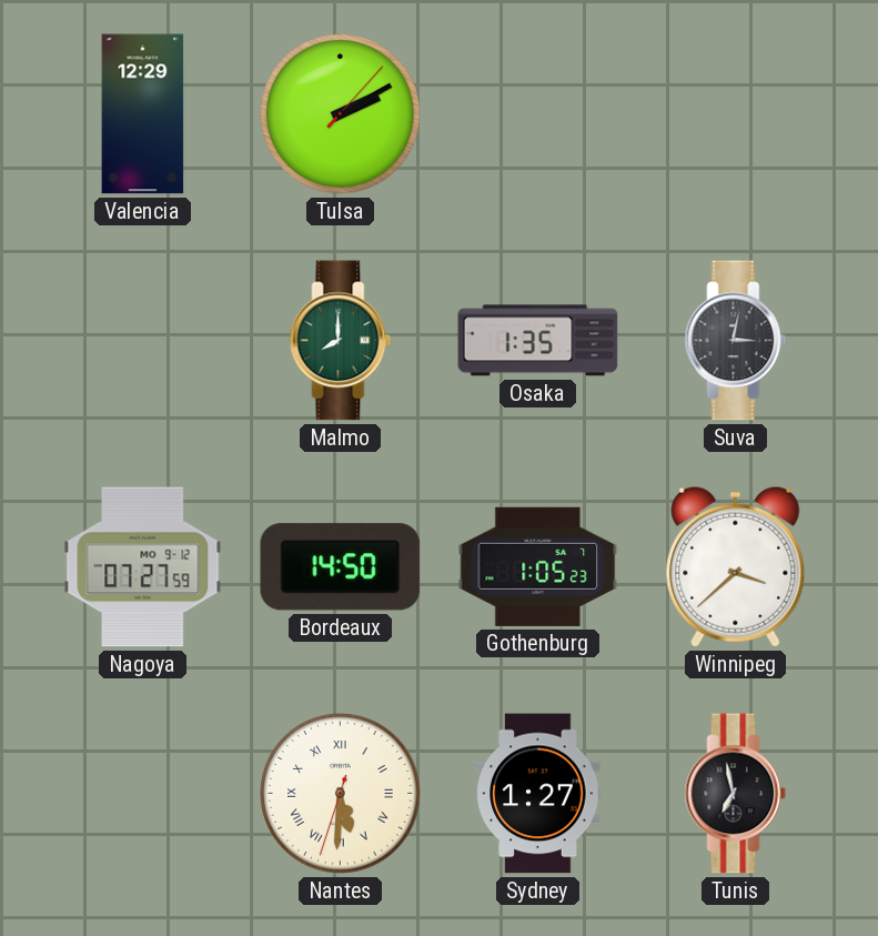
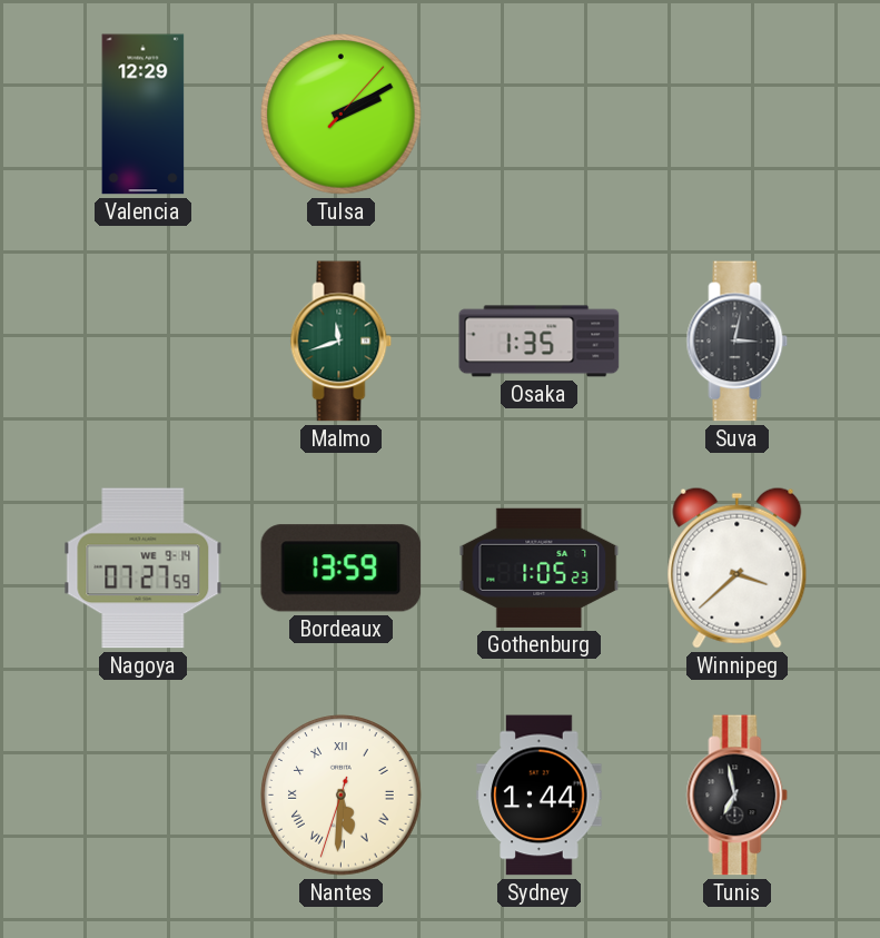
Malmo: 8:00 -> 11:42 (342, 342)
Nagoya date: MO 9-12 -> WE 9-14 (144, 569)
Bordeaux: 14:50 -> 13:59 (342, 569)
Sydney: 1:27 -> 1:44 (540, 796)
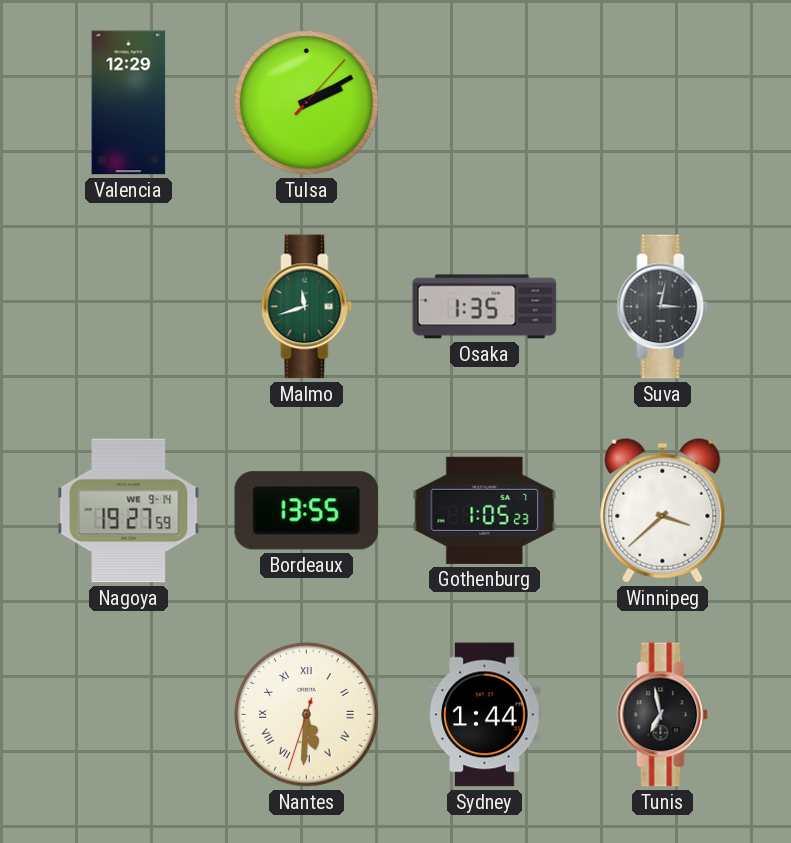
Nagoya: 07:27 -> 19:27 (129, 511)
Bordeaux: 13:59 -> 13:55 (307, 511)
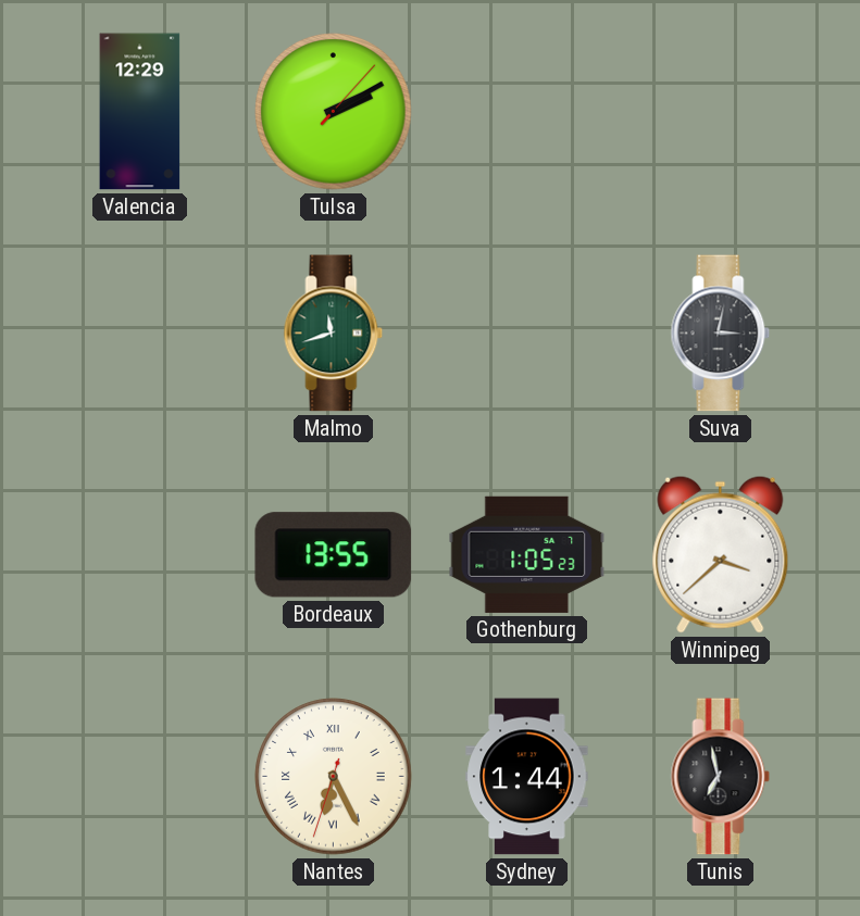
Osaka: 1:35 -> none (485, 307)
Nagoya: 19:27 -> none (129, 511)
Nantes: 5:30 -> 6:25 (334, 777)
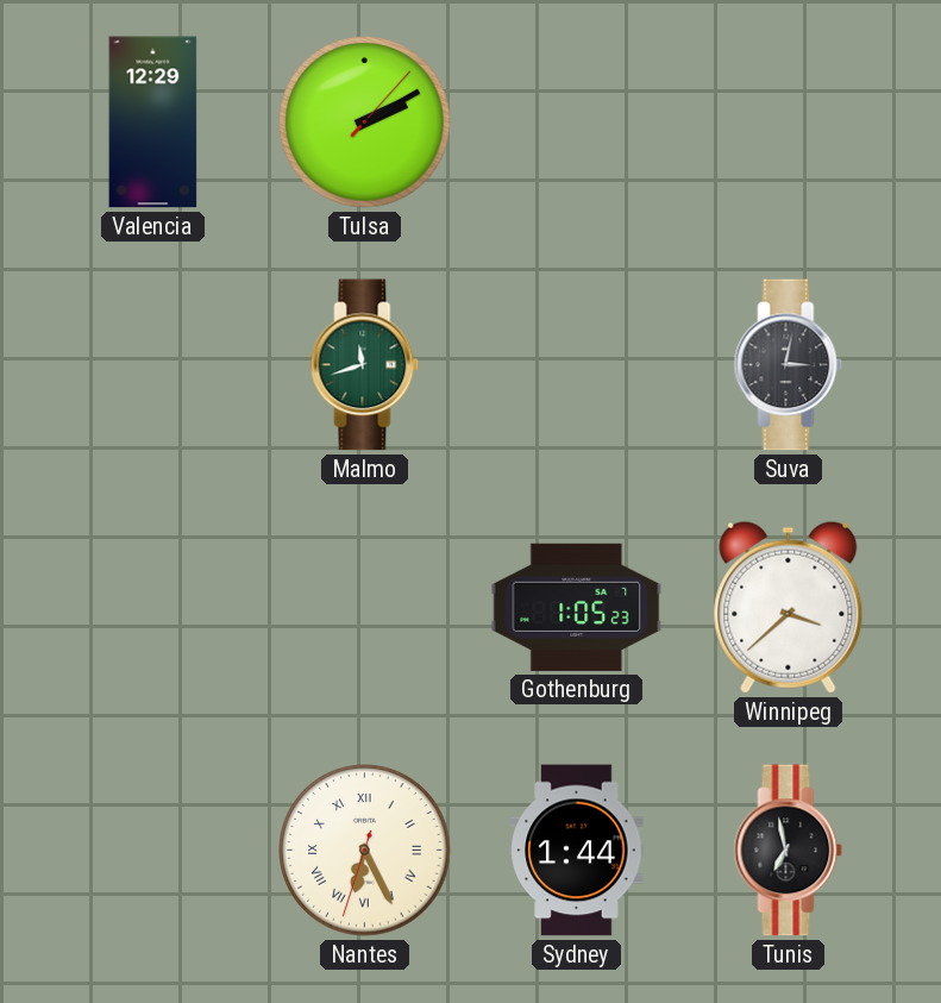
Bordeaux: 13:55 -> none (334, 555)
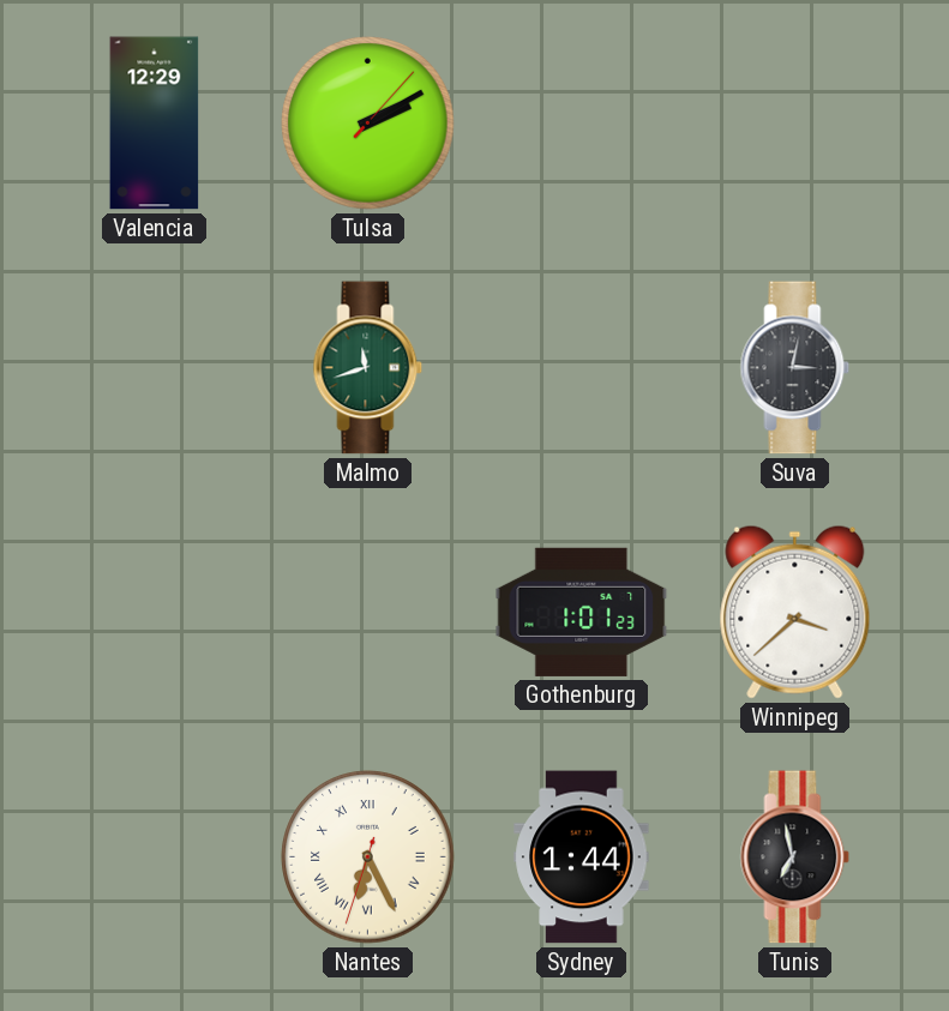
Gothenburg: 1:05 -> 1:01 (582, 612)
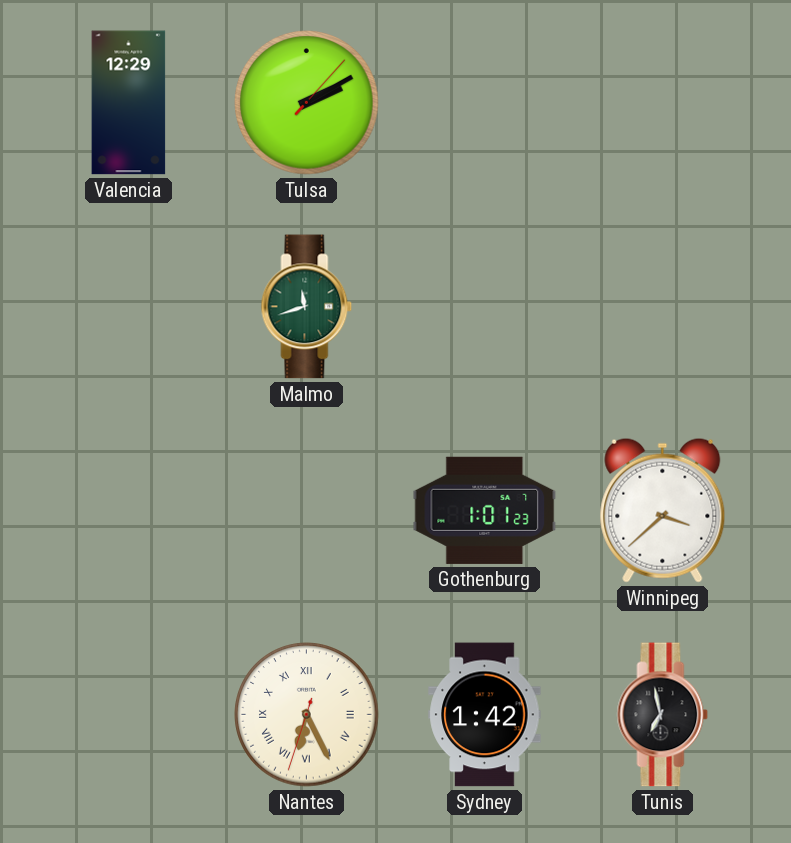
Suva: 3:02 -> none (795, 368)
Sydney: 1:44 -> 1:42 (485, 715)
